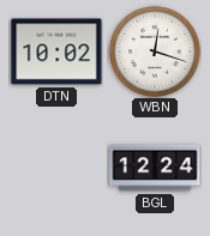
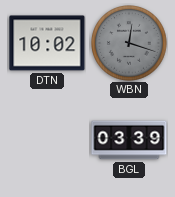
WBN dial: white -> grey (129, 43)
BGL: 12:24 -> 03:39 (129, 140)
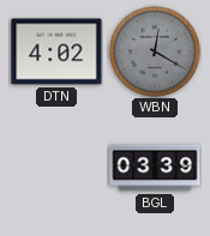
DTN: 10:02 -> 4:02 (56, 52)
WBN: 12:18 -> 12:20 (155, 52)
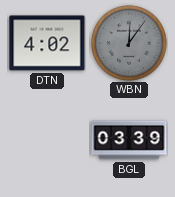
WBN: 12:20 -> 12:06 (129, 43)
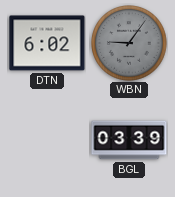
DTN: 4:02 -> 6:02 (47, 43)
WBN: 12:06 -> 9:06 (129, 43)
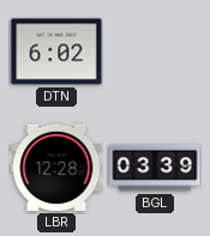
WBN: 9:06 -> none (129, 43)
LBR: none -> 12:28 (56, 168)
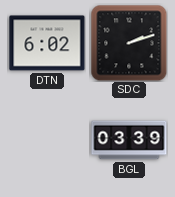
SDC: none -> 2:12 (129, 43)
LBR: 12:28 -> none (56, 168)
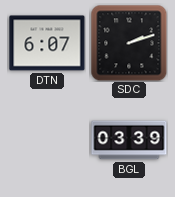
DTN: 6:02 -> 6:07 (47, 43)
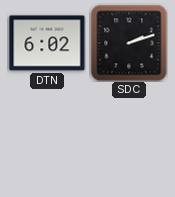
DTN: 6:07 -> 6:02 (47, 43)
BGL: 03:39 -> none (129, 140)
